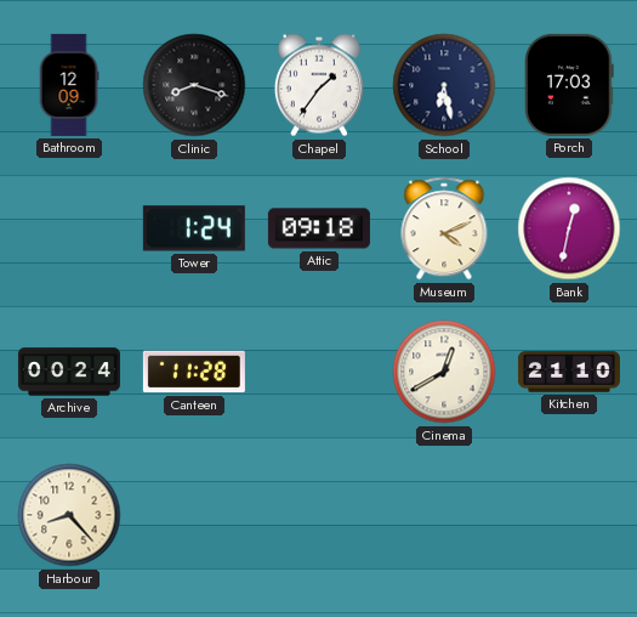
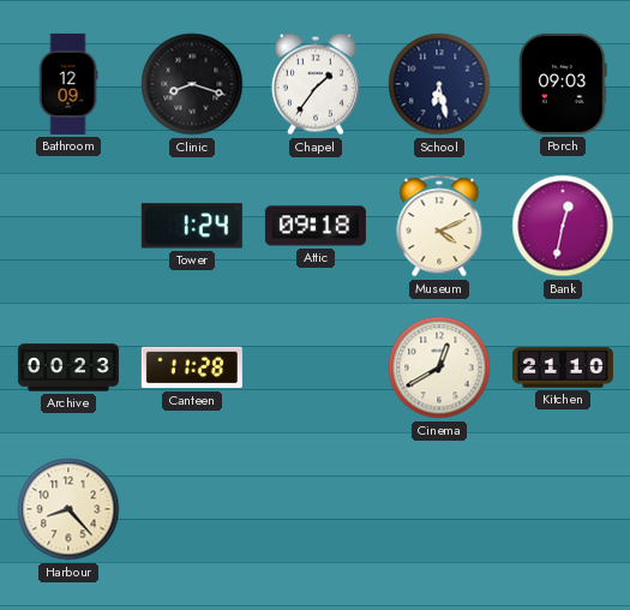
Porch: 17:03 -> 09:03 (564, 84)
Archive: 00:24 -> 00:23 (68, 367)
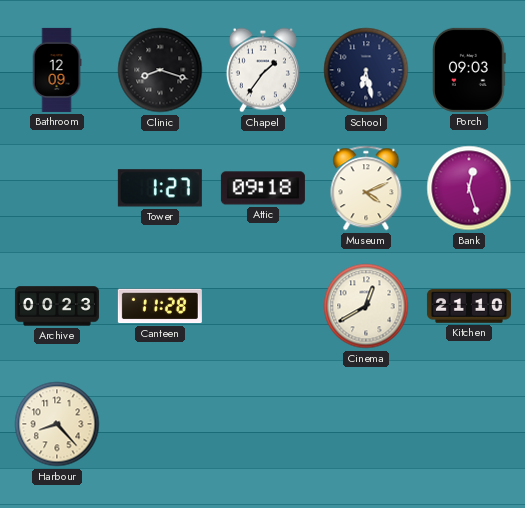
Tower: 1:24 -> 1:27 (160, 188)
Bank: 12:32 -> 12:27 (469, 188)
